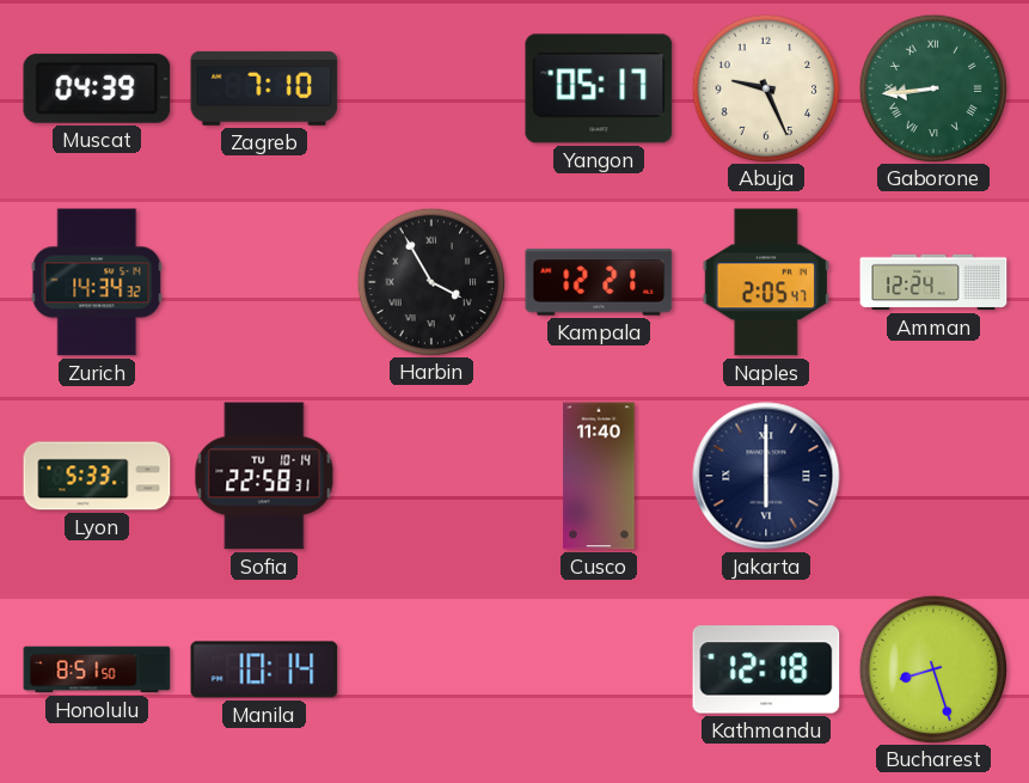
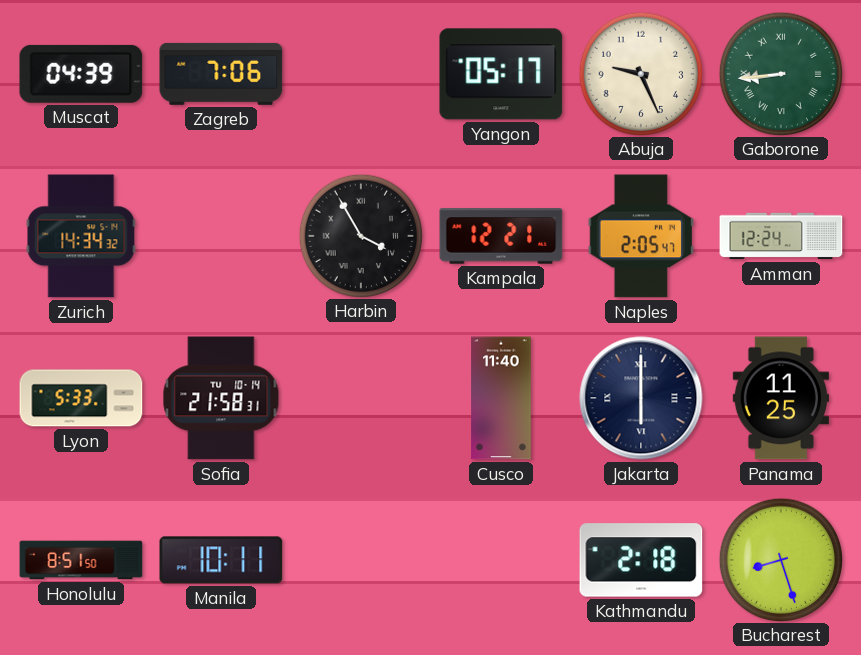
Zagreb: 7:10 -> 7:06 (221, 74)
Sofia: 22:58 -> 21:58 (221, 398)
Panama: none -> 11:25 (781, 398)
Manila: 10:14 -> 10:11 (221, 560)
Kathmandu: 12:18 -> 2:18 (641, 560)
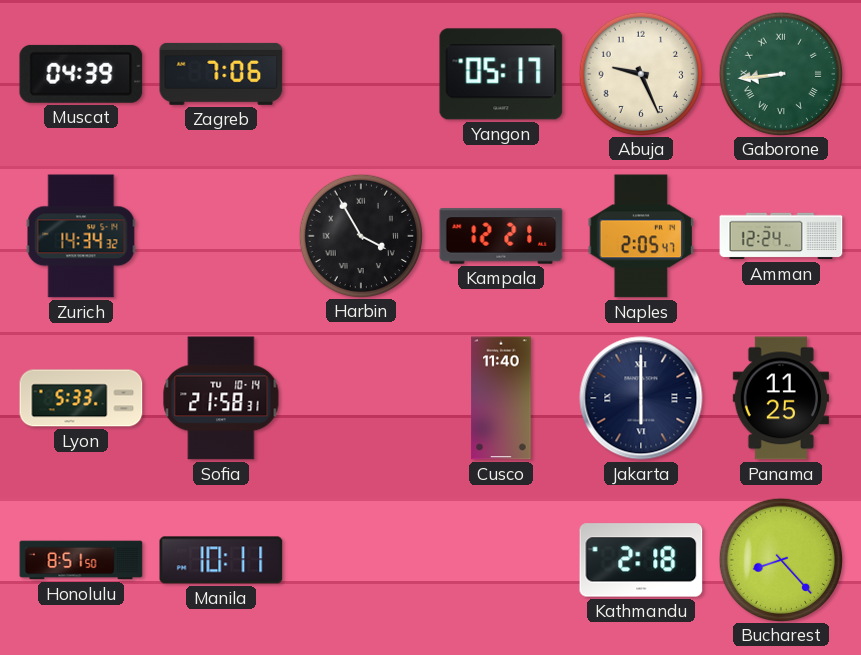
Bucharest: 8:27 -> 8:23 (780, 559)
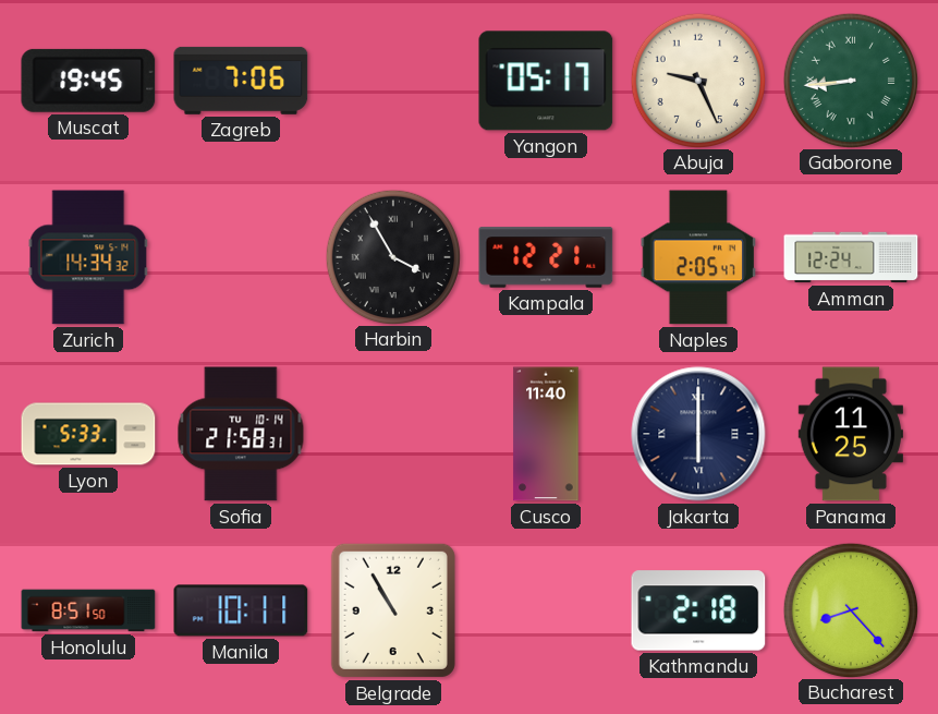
Muscat: 04:39 -> 19:45 (88, 81)
Belgrade: none -> 10:55 (393, 610)
